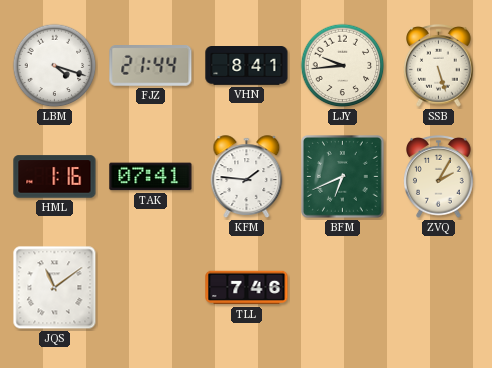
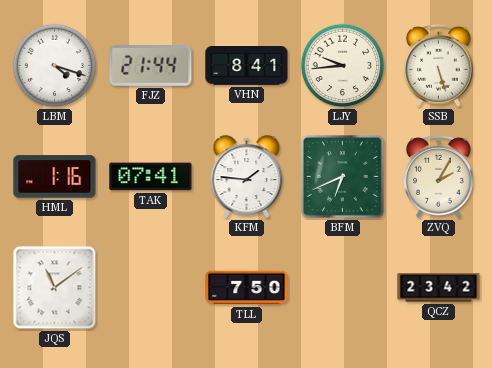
TLL: 7:46 -> 7:50 (247, 288)
QCZ: none -> 23:42 (439, 288)
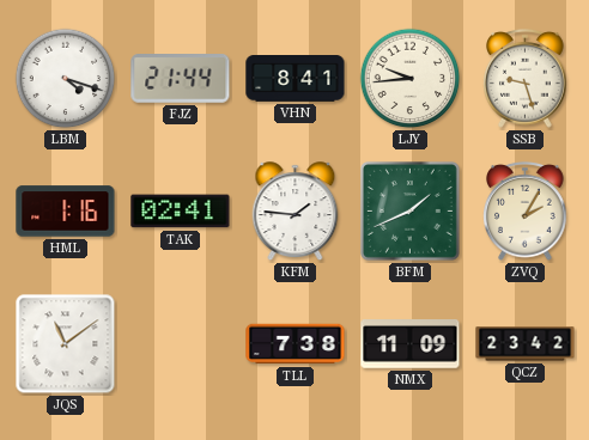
SSB: 5:27 -> 9:27 (526, 78)
TAK: 07:41 -> 02:41 (181, 212)
BFM: 6:41 -> 1:41 (411, 212)
TLL: 7:50 -> 7:38 (296, 344)
NMX: none -> 11:09 (411, 344)
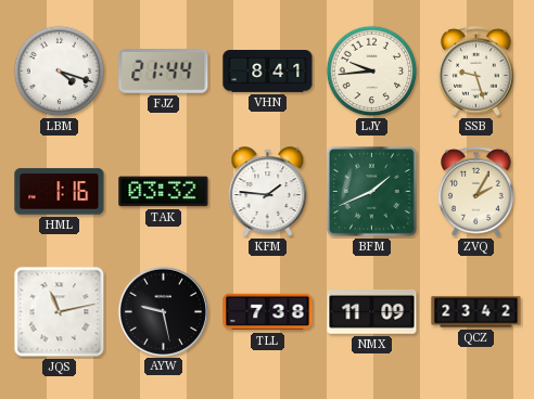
TAK: 02:41 -> 03:32 (164, 192)
JQS: 11:09 -> 11:13 (60, 312)
AYW: none -> 9:28 (163, 311)
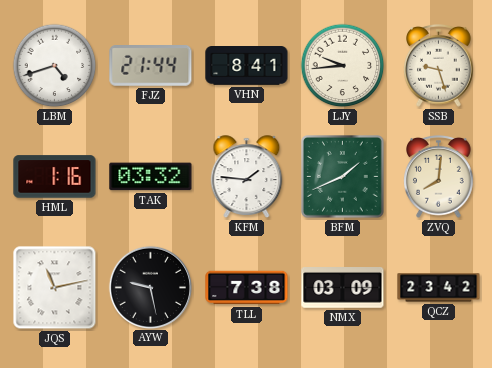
LBM: 4:18 -> 4:42 (55, 66)
ZVQ: 2:05 -> 8:01 (439, 176)
NMX: 11:09 -> 03:09 (343, 288)
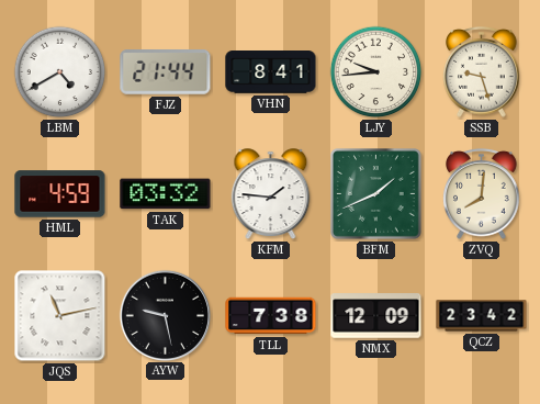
LBM: 4:42 -> 4:40 (60, 72)
HML: 1:16 -> 4:59 (60, 194)
NMX: 03:09 -> 12:09 (376, 316)
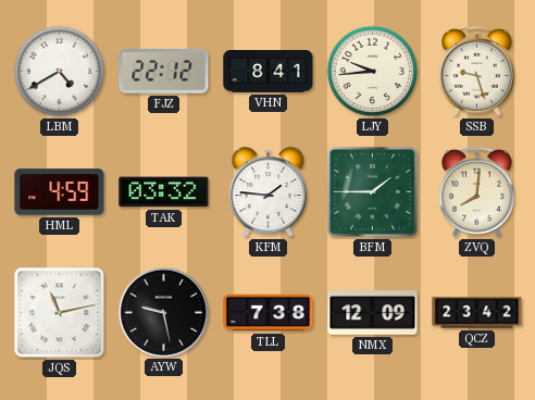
FJZ: 21:44 -> 22:12 (164, 72)
BFM: 1:41 -> 1:45 (373, 192)
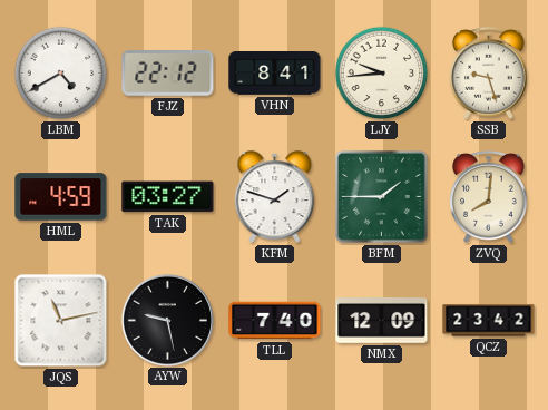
TAK: 03:32 -> 03:27 (168, 197)
KFM: 1:46 -> 1:48 (275, 197)
TLL: 7:38 -> 7:40 (275, 321)
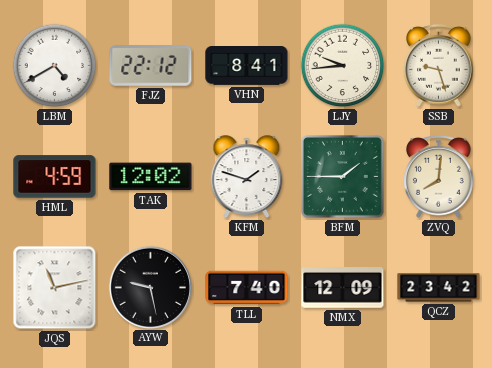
TAK: 03:27 -> 12:02 (151, 177)
